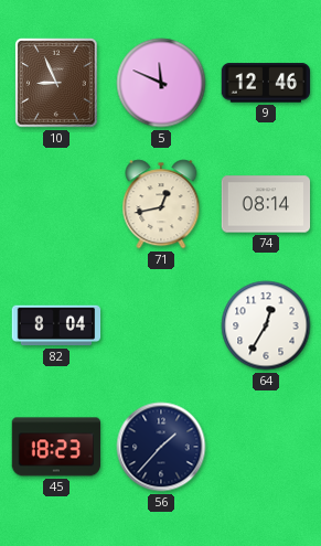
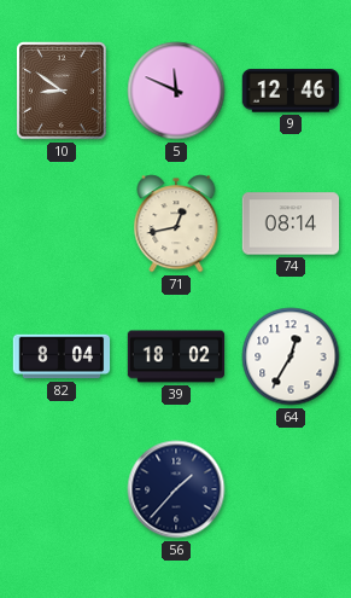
10: 8:56 -> 8:51 (62, 91)
39: none -> 18:02 (176, 356)
45: 18:23 -> none (56, 447)
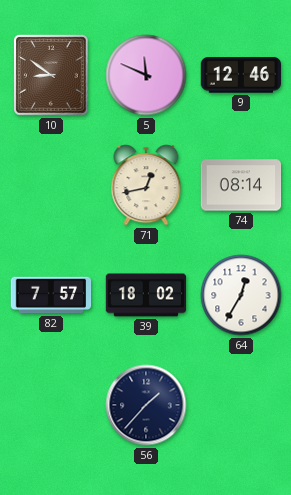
82: 8:04 -> 7:57 (51, 295)
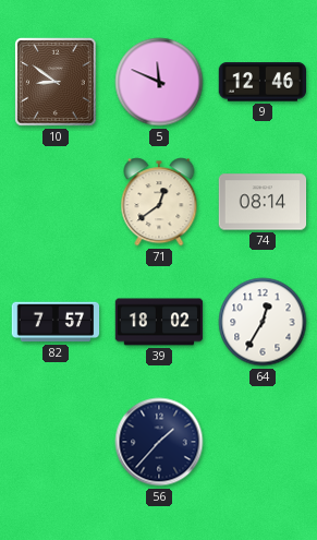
71: 12:43 -> 12:39 (159, 202)
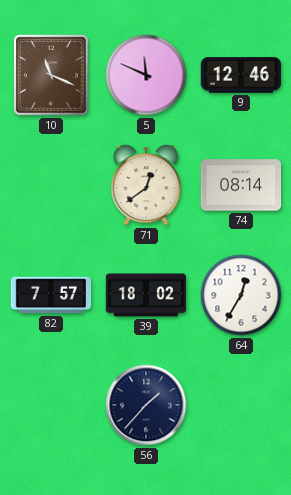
10: 8:51 -> 11:19 (51, 75)
